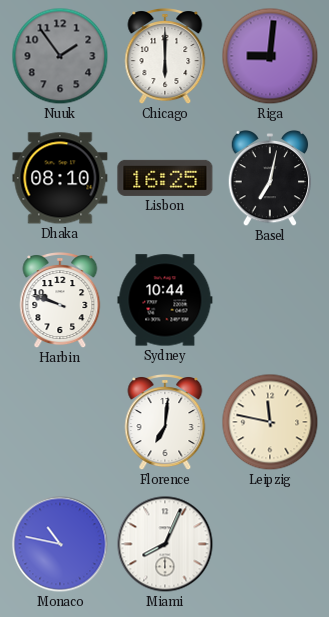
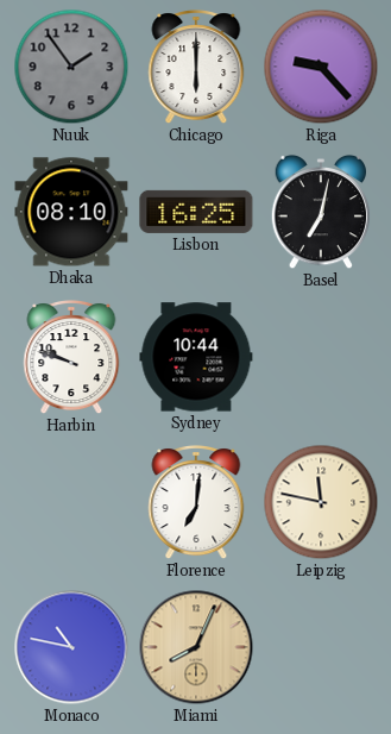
Riga: 9:01 -> 9:23 (321, 67)
Miami dial: white -> champagne (196, 647)
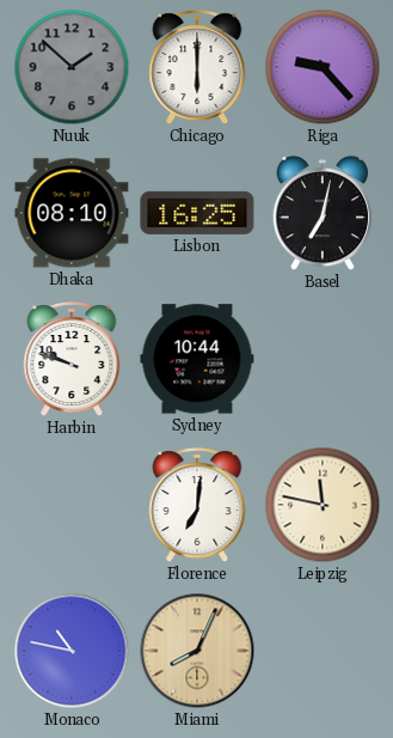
Nuuk: 1:54 -> 1:52 (72, 67)
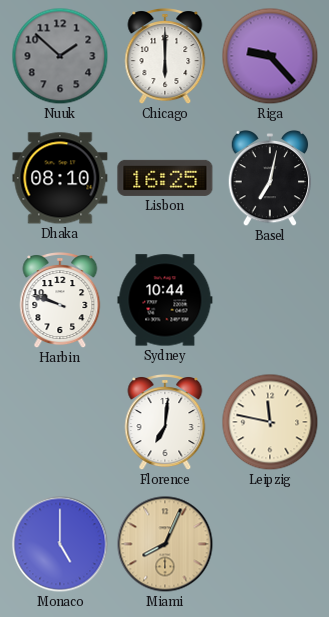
Monaco: 10:47 -> 5:00 (60, 544)
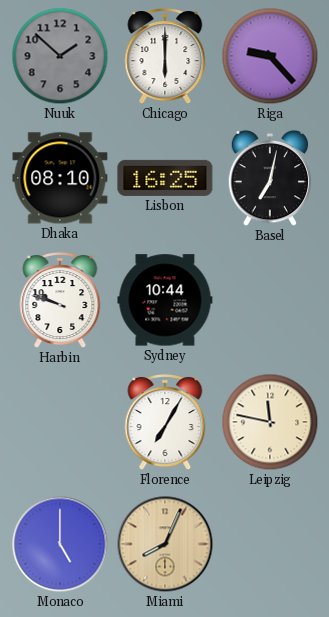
Florence: 7:01 -> 7:05 (165, 423)
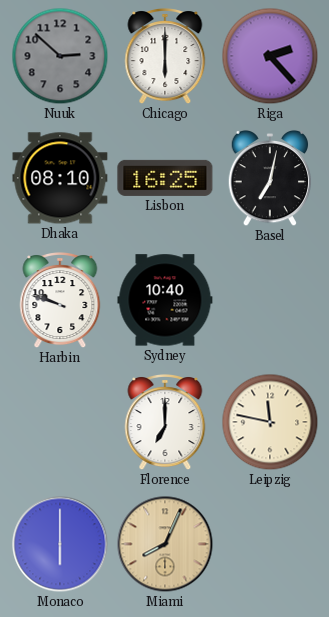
Nuuk: 1:52 -> 2:52 (60, 56)
Riga: 9:23 -> 2:23 (270, 56)
Sydney: 10:44 -> 10:40 (165, 300)
Florence: 7:05 -> 7:00 (165, 423)
Monaco: 5:00 -> 6:00 (60, 544)
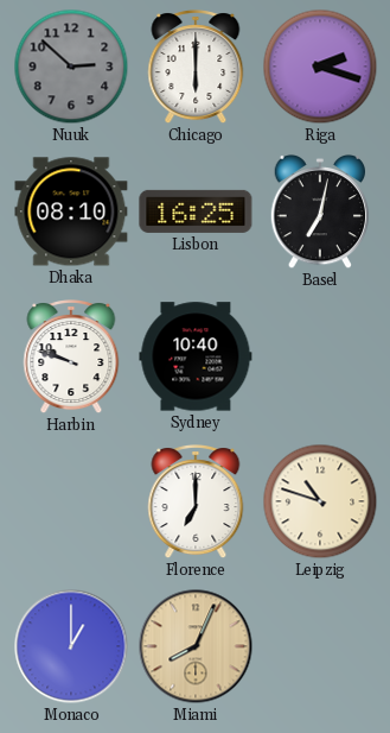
Riga: 2:23 -> 2:18 (320, 67)
Leipzig: 11:47 -> 10:48 (320, 501)
Monaco: 6:00 -> 1:00 (71, 646)
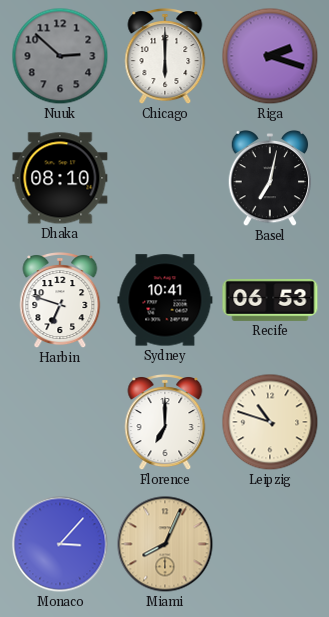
Lisbon: 16:25 -> none (196, 211)
Harbin: 9:48 -> 6:48 (60, 301)
Sydney: 10:40 -> 10:41 (165, 300)
Recife: none -> 06:53 (270, 300)
Monaco: 1:00 -> 3:07 (60, 544)
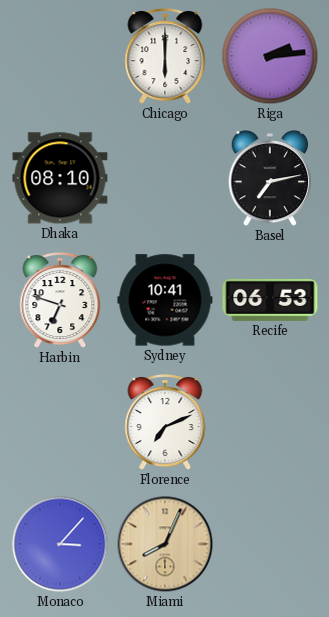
Nuuk: 2:52 -> none (60, 56)
Riga: 2:18 -> 2:14 (270, 56)
Basel: 7:02 -> 7:13 (270, 178)
Florence: 7:00 -> 7:11 (165, 423)
Leipzig: 10:48 -> none (270, 422)
